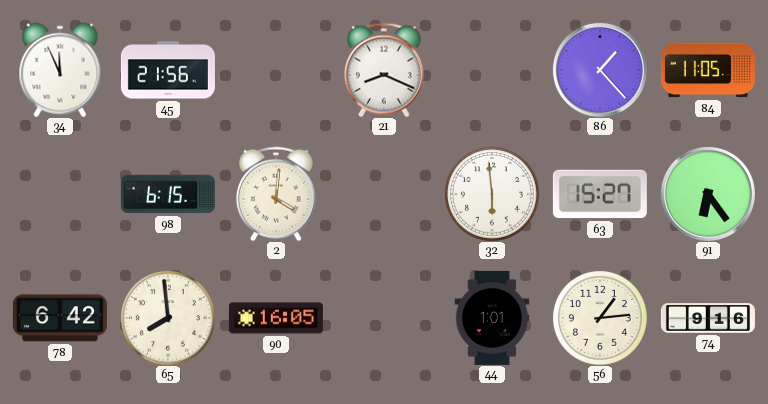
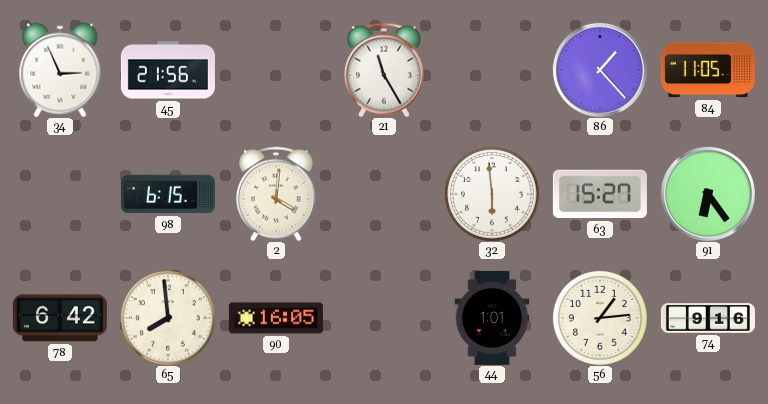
34: 11:56 -> 2:56 (60, 70)
21: 8:19 -> 11:25 (384, 70)
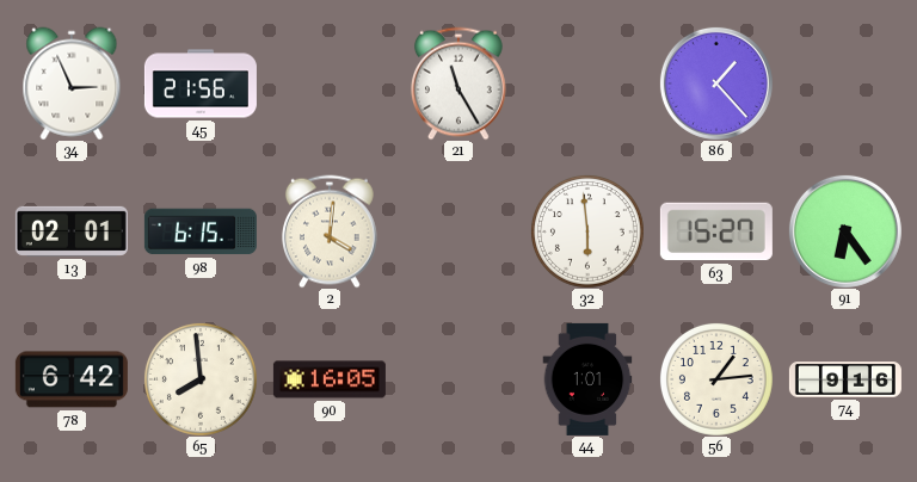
84: 11:05 -> none (708, 70)
13: none -> 02:01 (72, 231)
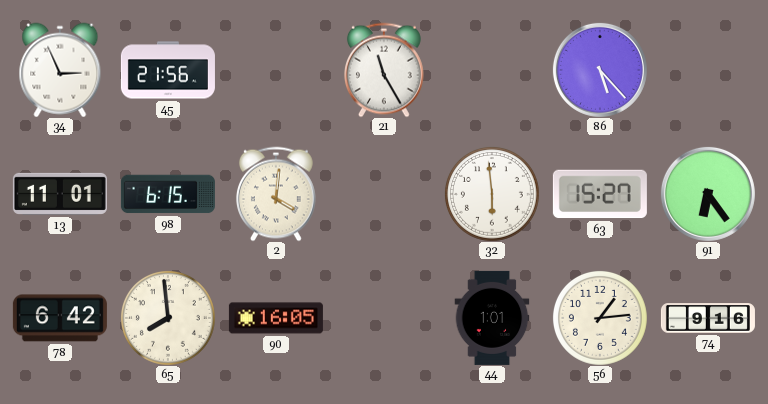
86: 1:23 -> 5:23 (600, 70)
13: 02:01 -> 11:01 (60, 194)
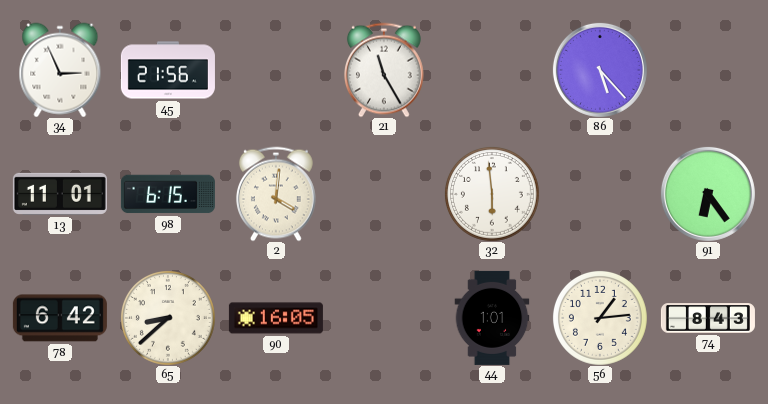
63: 15:27 -> none (600, 194)
65: 7:59 -> 8:38 (168, 318)
74: 9:16 -> 8:43 (708, 318)
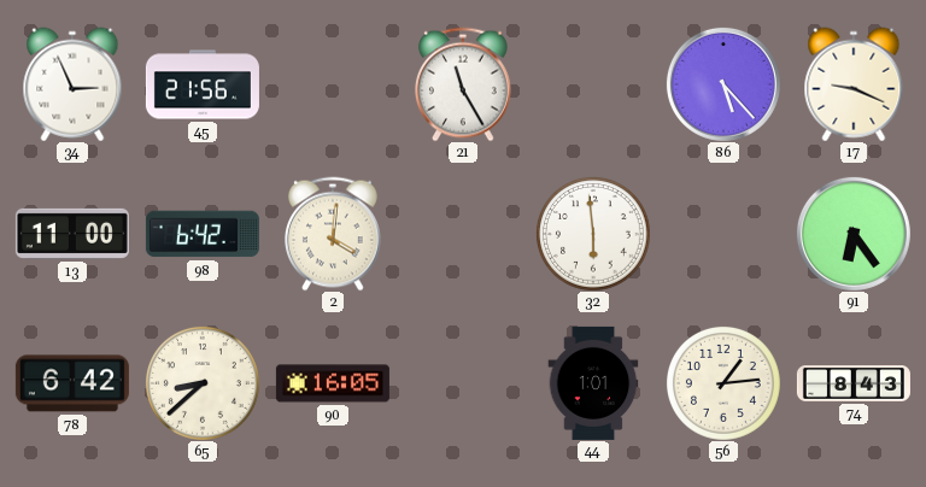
17: none -> 9:19 (854, 84)
13: 11:01 -> 11:00 (72, 234)
98: 6:15 -> 6:42 (203, 234)
